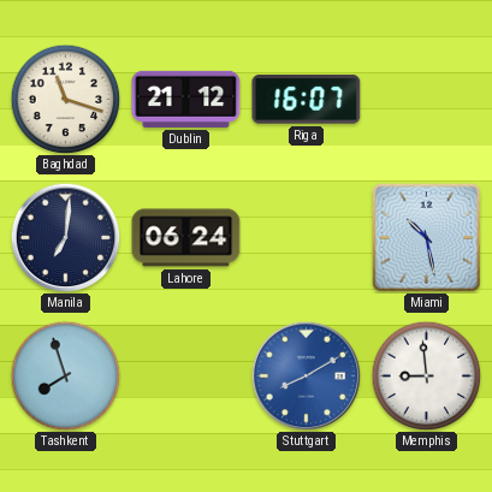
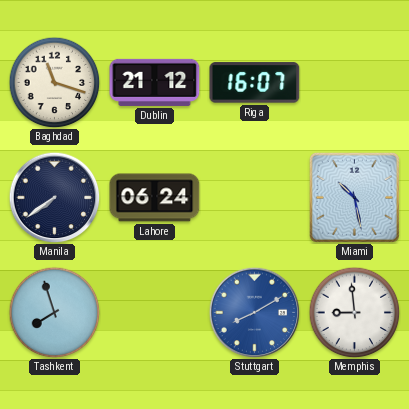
Manila: 7:01 -> 7:39 (54, 197)
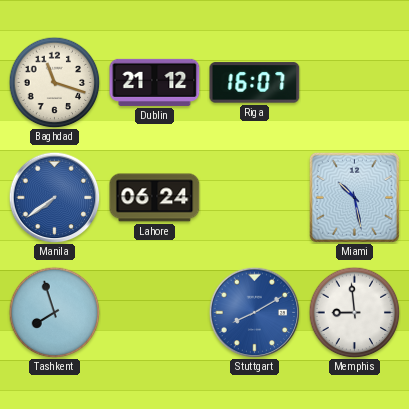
Manila dial: navy -> blue (54, 197)
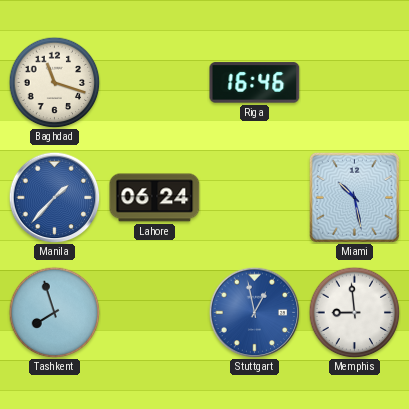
Dublin: 21:12 -> none (155, 82)
Riga: 16:07 -> 16:46 (255, 83)
Manila: 7:39 -> 1:37 (54, 197)
Stuttgart: 8:10 -> 12:58 (254, 312)
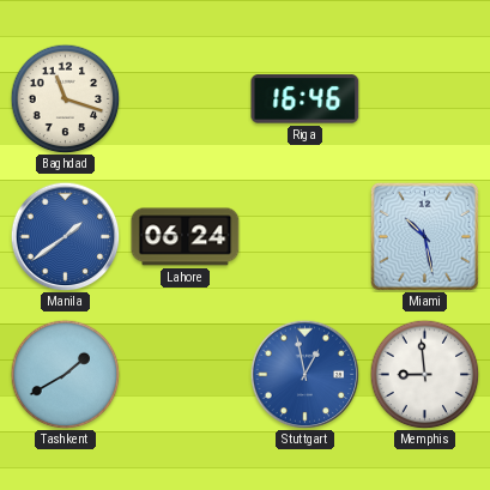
Manila: 1:37 -> 1:39 (65, 236)
Tashkent: 7:57 -> 1:40 (65, 374)
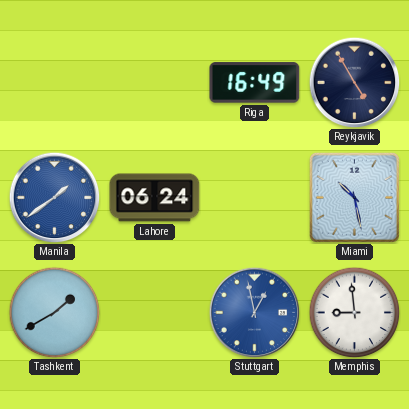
Baghdad: 11:18 -> none (65, 98)
Riga: 16:46 -> 16:49 (255, 83)
Reykjavik: none -> 4:55 (354, 82)
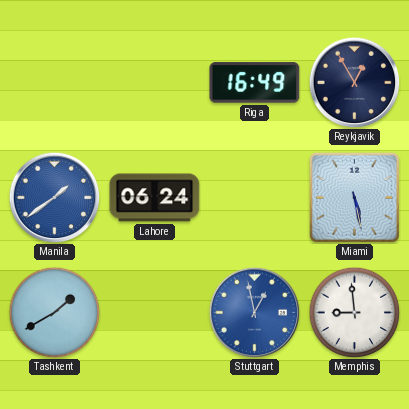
Reykjavik: 4:55 -> 12:55 (354, 82)
Miami: 10:28 -> 5:28 (354, 197)
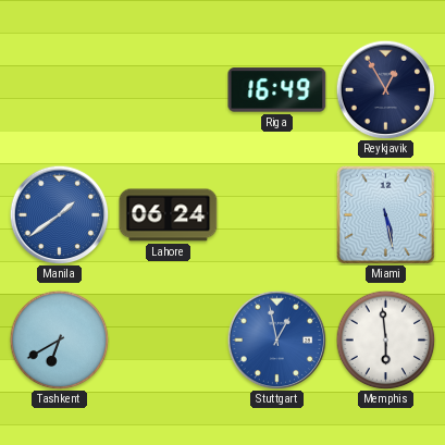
Tashkent: 1:40 -> 6:40 (59, 339)
Memphis: 8:59 -> 5:59 (385, 339)
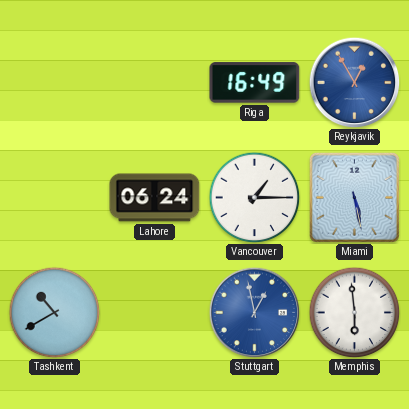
Reykjavik dial: navy -> blue (354, 82)
Manila: 1:39 -> none (59, 214)
Vancouver: none -> 1:15 (254, 197)
Tashkent: 6:40 -> 10:40 (54, 312)
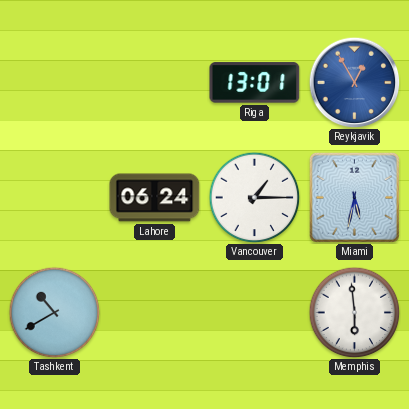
Riga: 16:49 -> 13:01 (255, 83)
Miami: 5:28 -> 5:32 (354, 197)
Stuttgart: 12:58 -> none (254, 312)
